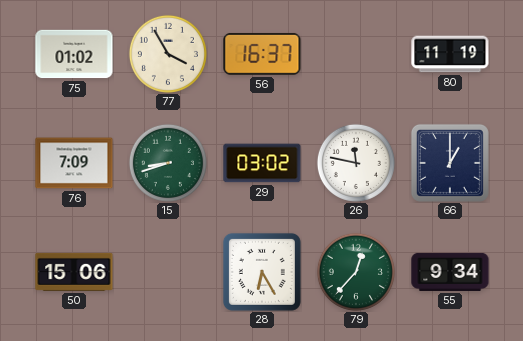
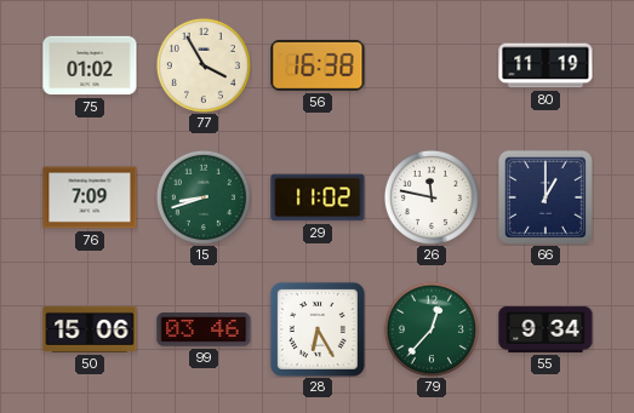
56: 16:37 -> 16:38 (318, 65)
29: 03:02 -> 11:02 (318, 197)
99: none -> 03:46 (204, 329)
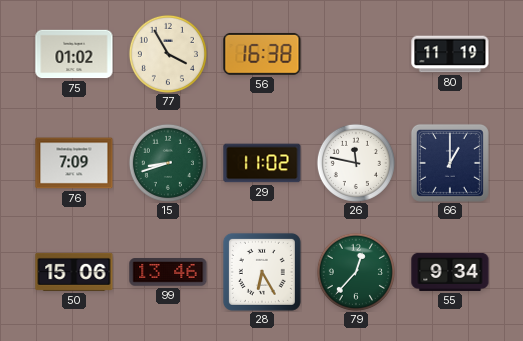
99: 03:46 -> 13:46 (168, 272)
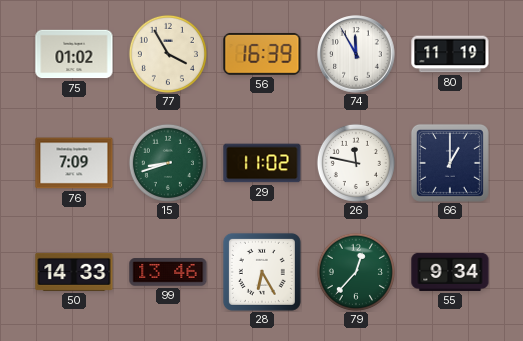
56: 16:38 -> 16:39 (262, 54)
74: none -> 11:55 (356, 54)
50: 15:06 -> 14:33 (74, 272)
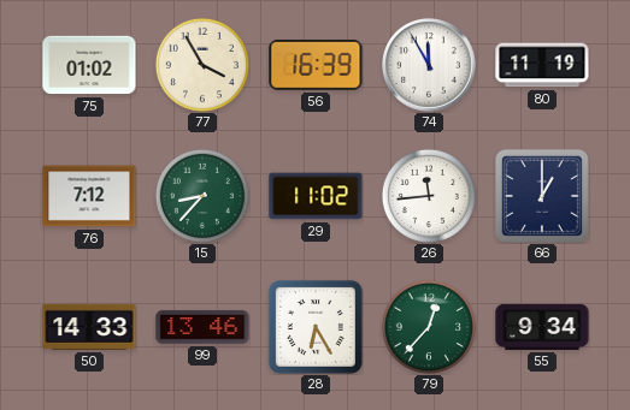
76: 7:09 -> 7:12 (89, 196)
15: 8:42 -> 8:37 (202, 196)
26: 11:47 -> 11:44 (429, 196)
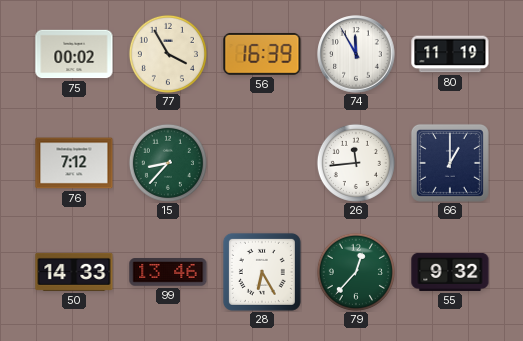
75: 01:02 -> 00:02 (74, 54)
29: 11:02 -> none (316, 196)
55: 9:34 -> 9:32 (450, 272)
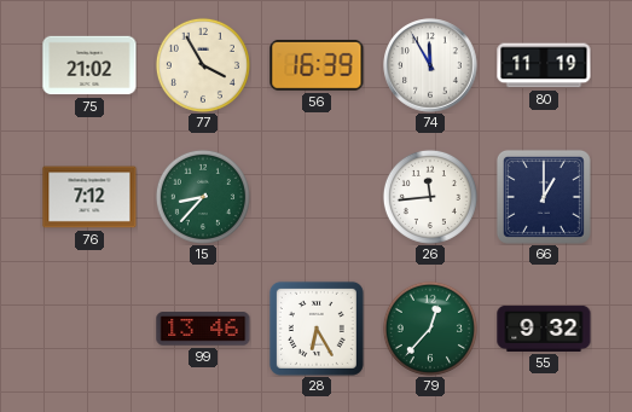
75: 00:02 -> 21:02 (89, 65)
50: 14:33 -> none (74, 272)
